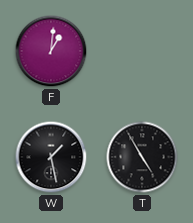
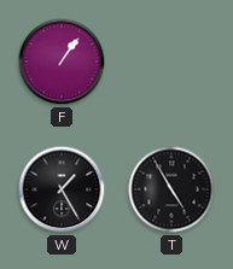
F: 1:01 -> 1:06 (62, 62)
W: 1:28 -> 1:25 (62, 189)
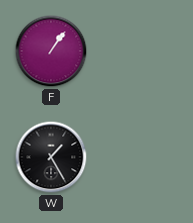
T: 4:55 -> none (171, 189)
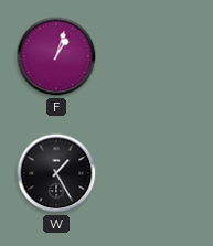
F: 1:06 -> 1:03 (56, 56)
